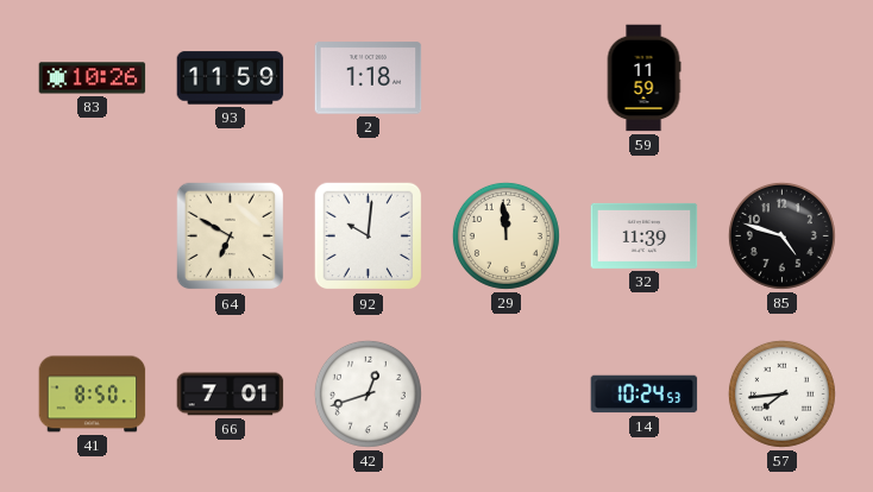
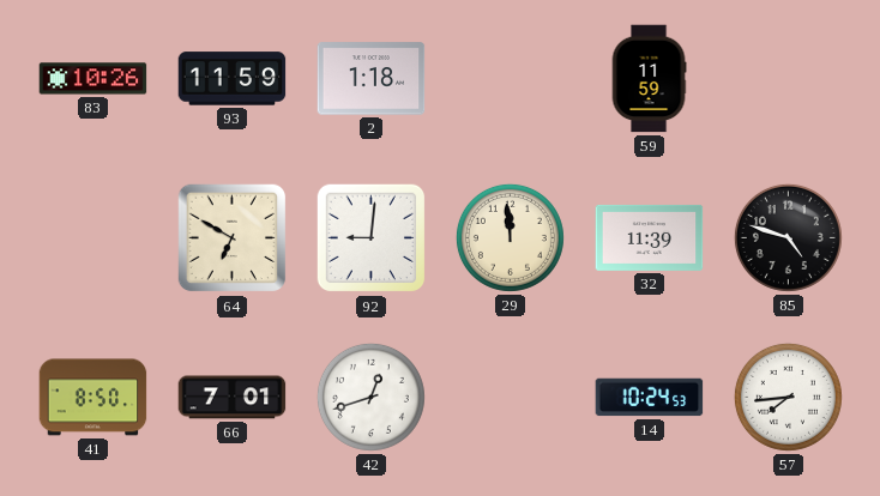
92: 10:01 -> 9:01 (372, 238)
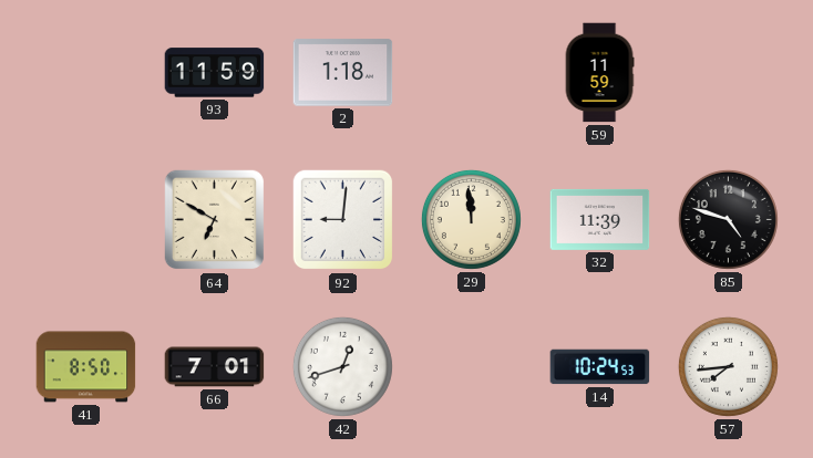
83: 10:26 -> none (94, 79)
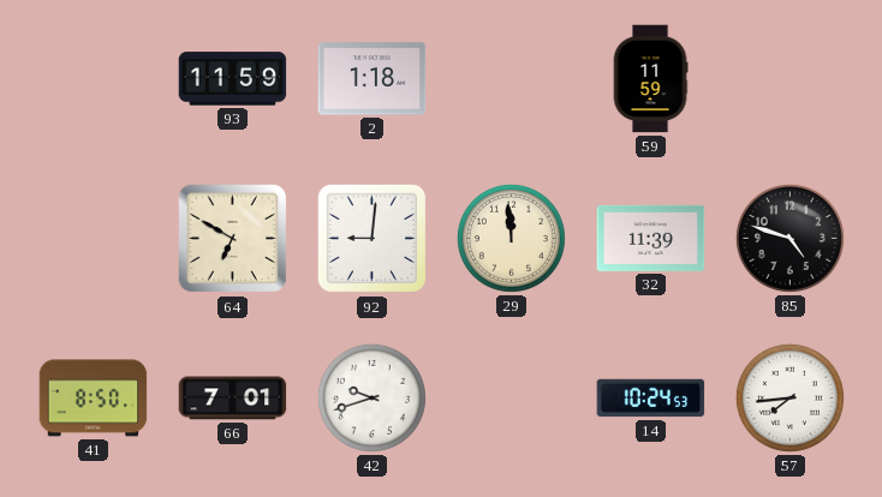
42: 12:42 -> 9:42 (371, 397)
